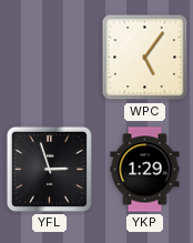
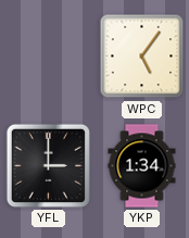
YFL: 2:57 -> 3:00 (48, 165)
YKP: 1:29 -> 1:34 (142, 166)
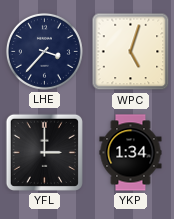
LHE: none -> 3:37 (44, 51)
WPC: 5:06 -> 5:03 (131, 52)
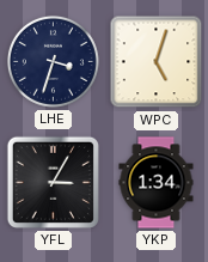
LHE: 3:37 -> 3:33 (53, 61)
YFL: 3:00 -> 3:05 (53, 182)
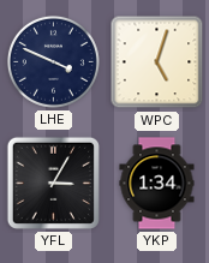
LHE: 3:33 -> 3:49 (53, 61)
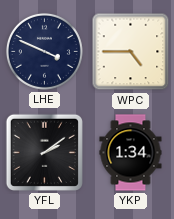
WPC: 5:03 -> 4:45 (131, 52)
YFL: 3:05 -> 2:09 (44, 152)
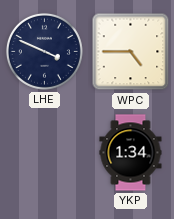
YFL: 2:09 -> none (44, 152)
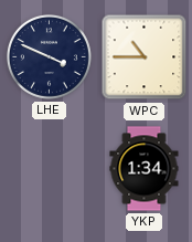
WPC: 4:45 -> 10:45 (145, 57)
